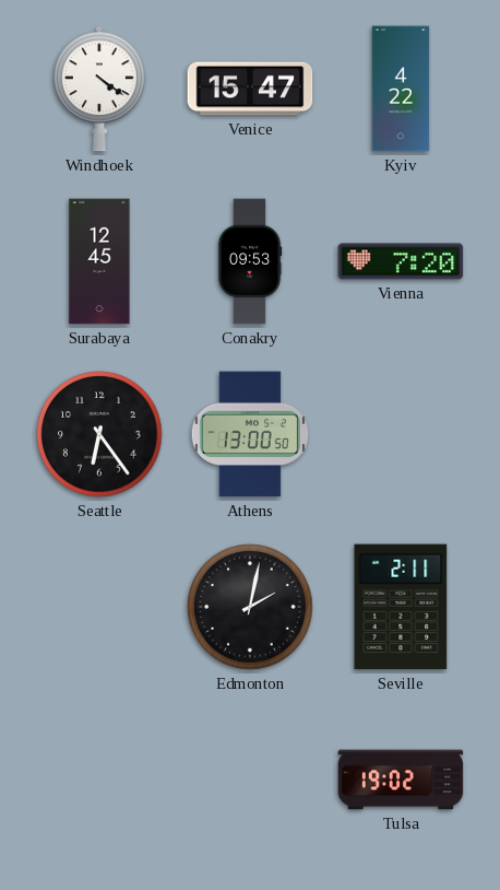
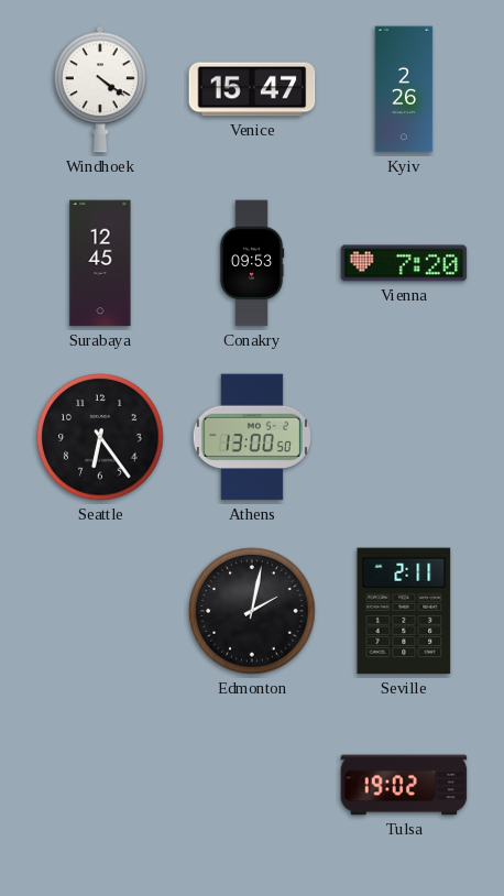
Kyiv: 4:22 -> 2:26 (404, 89)
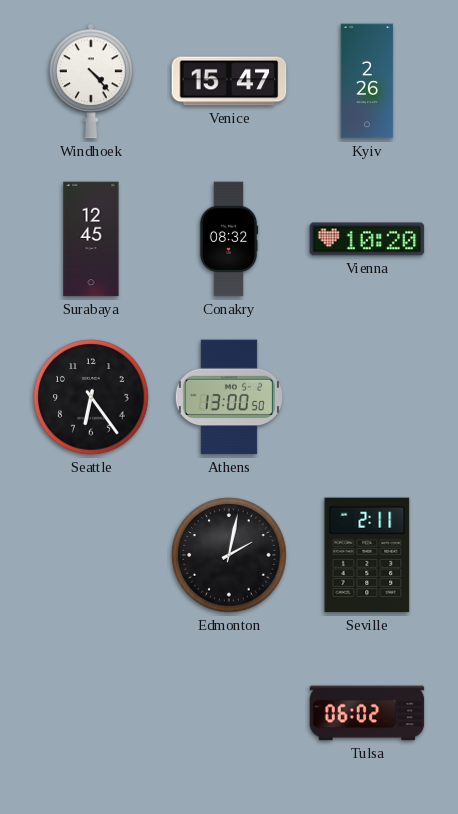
Windhoek: 4:21 -> 4:23 (91, 81)
Conakry: 09:53 -> 08:32 (229, 239)
Vienna: 7:20 -> 10:20 (367, 239)
Tulsa: 19:02 -> 06:02 (367, 713)
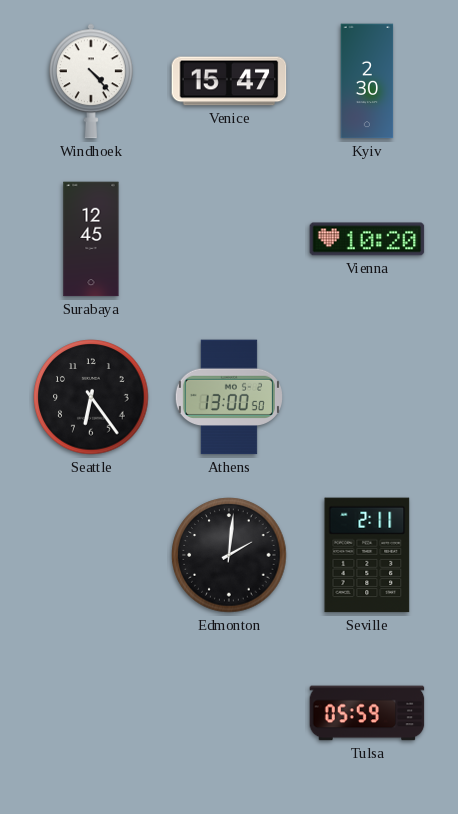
Kyiv: 2:26 -> 2:30 (367, 81)
Conakry: 08:32 -> none (229, 239)
Edmonton: 2:02 -> 2:01 (229, 555)
Tulsa: 06:02 -> 05:59 (367, 713)
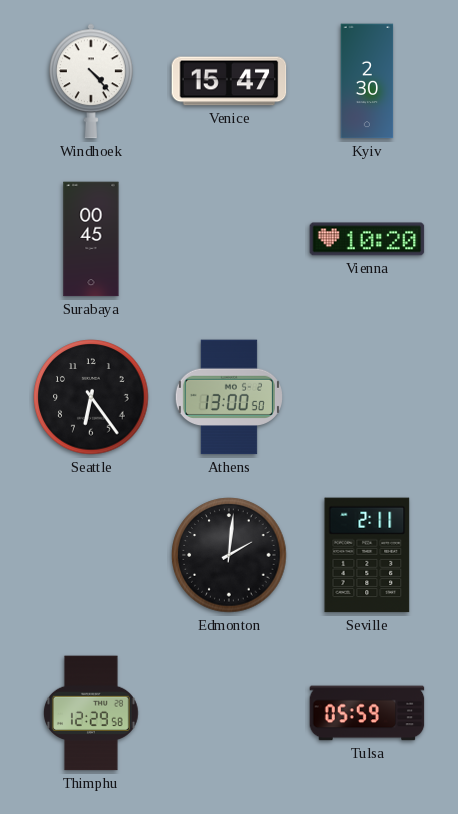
Surabaya: 12:45 -> 00:45 (91, 239)
Thimphu: none -> 12:29 (91, 713)
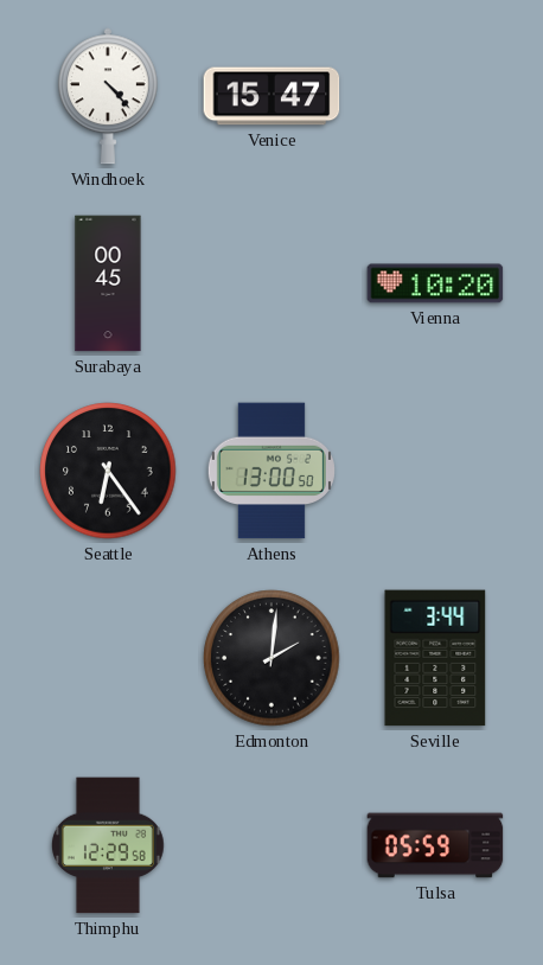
Kyiv: 2:30 -> none (367, 81)
Seville: 2:11 -> 3:44 (435, 658)
